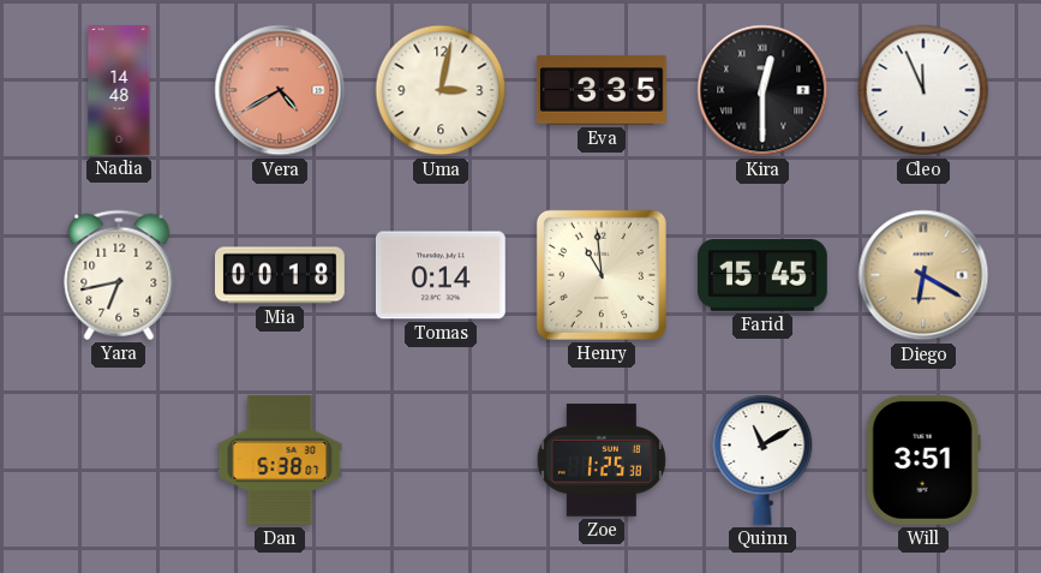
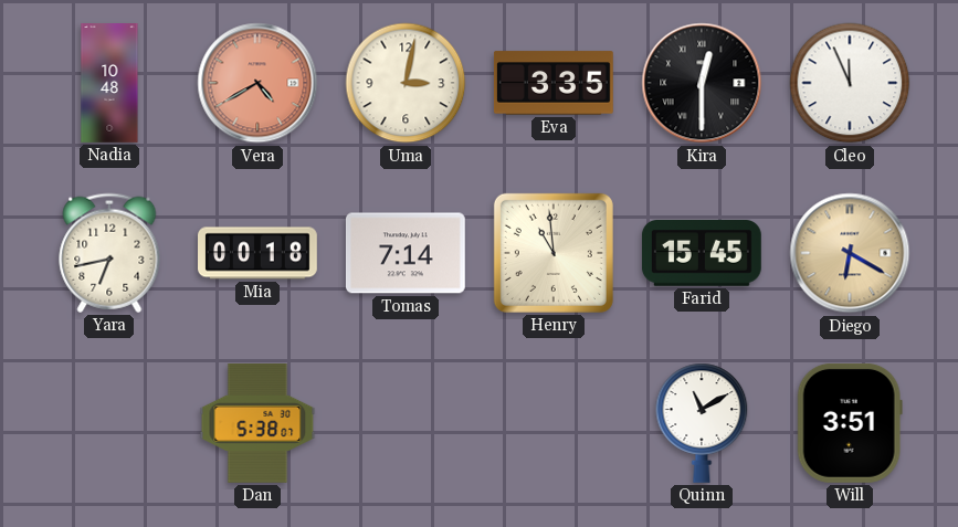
Nadia: 14:48 -> 10:48 (109, 84)
Tomas: 0:14 -> 7:14 (406, 253)
Zoe: 1:25 -> none (602, 460)
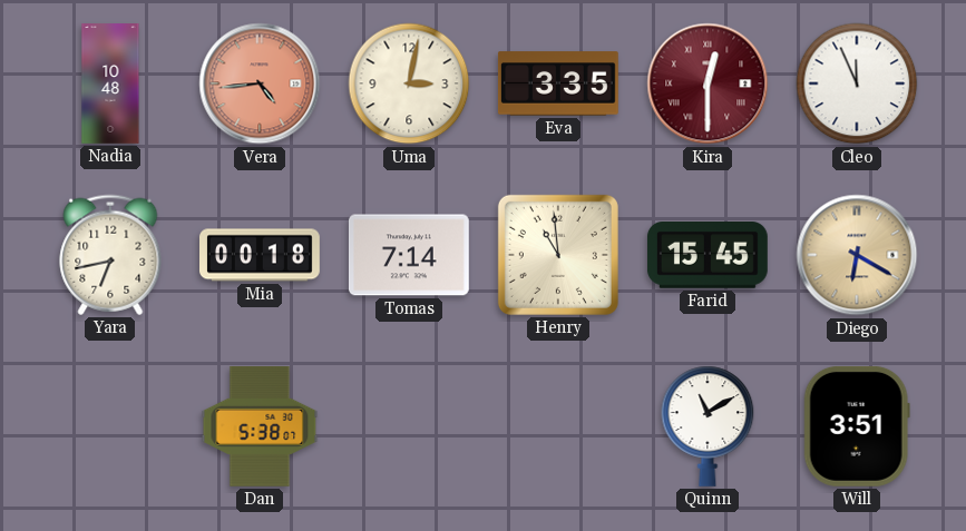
Vera: 4:40 -> 4:44 (260, 83)
Kira dial: black -> burgundy (708, 83)
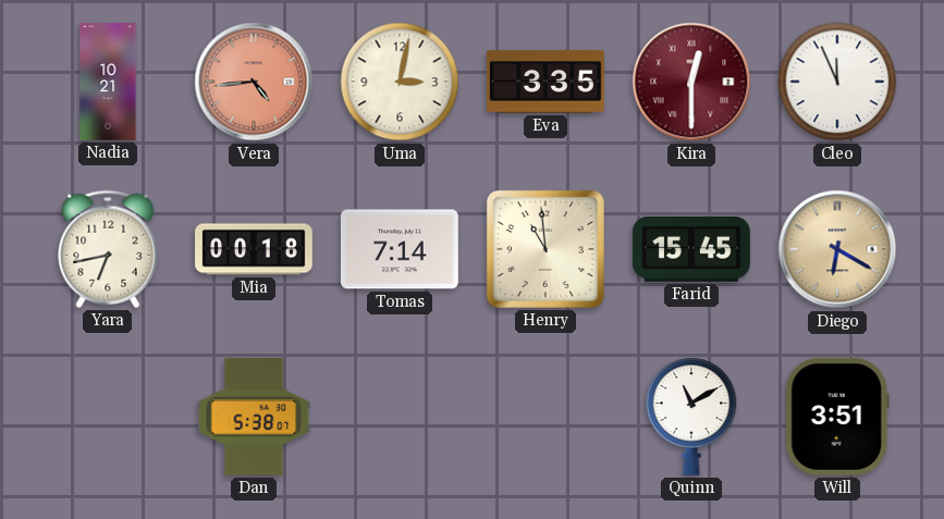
Nadia: 10:48 -> 10:21 (108, 83)
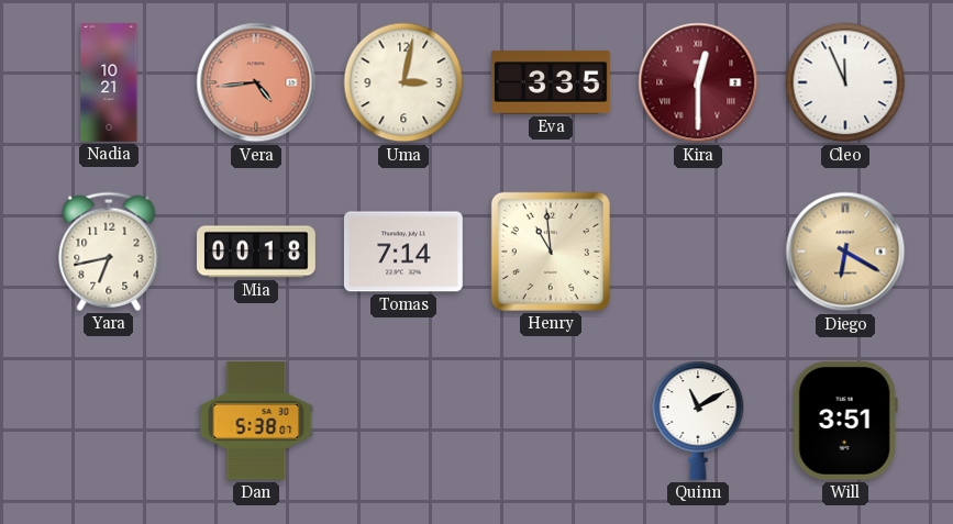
Farid: 15:45 -> none (691, 250)
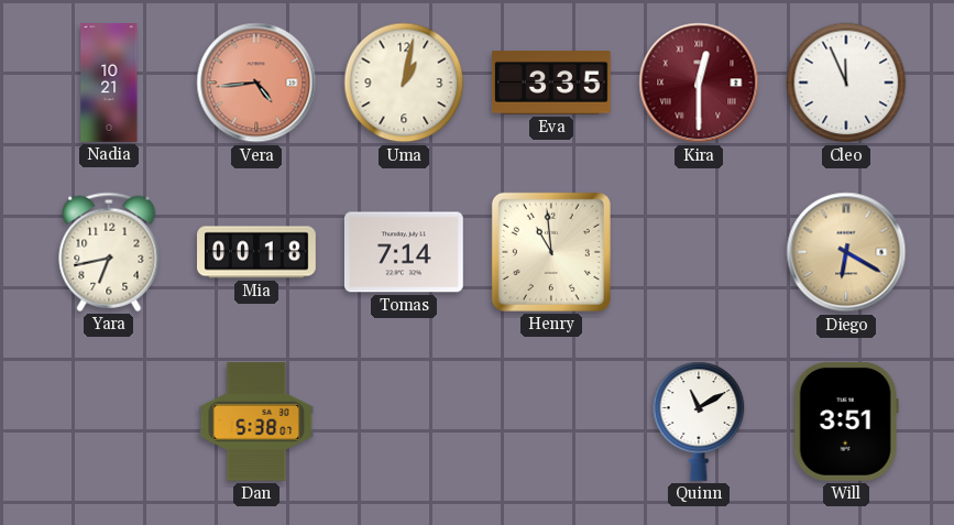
Uma: 3:02 -> 1:02 (404, 83)
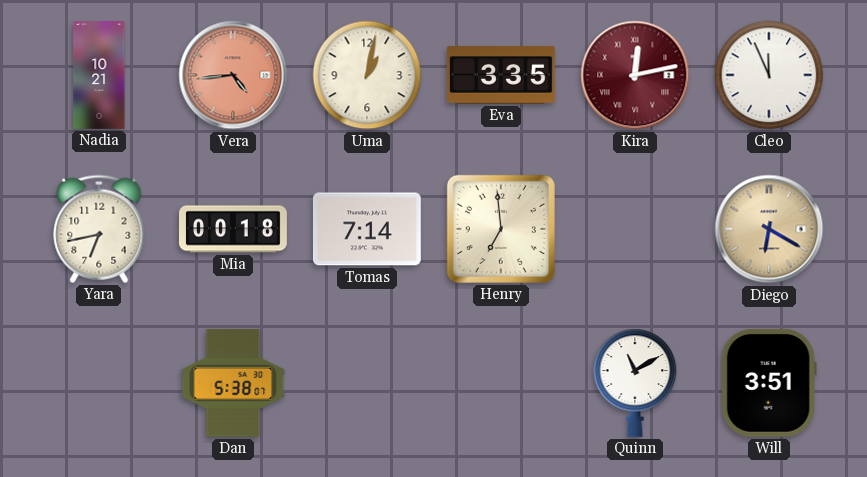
Kira: 12:30 -> 12:13 (635, 75)
Henry: 10:59 -> 6:59 (501, 229)
